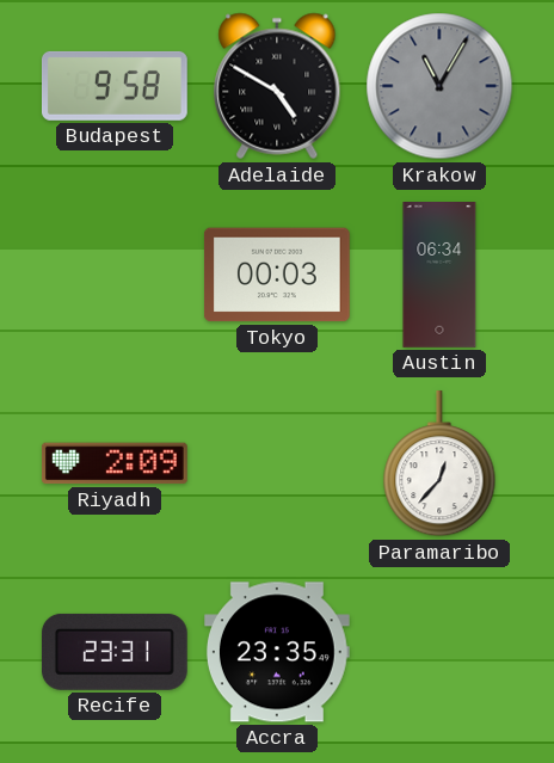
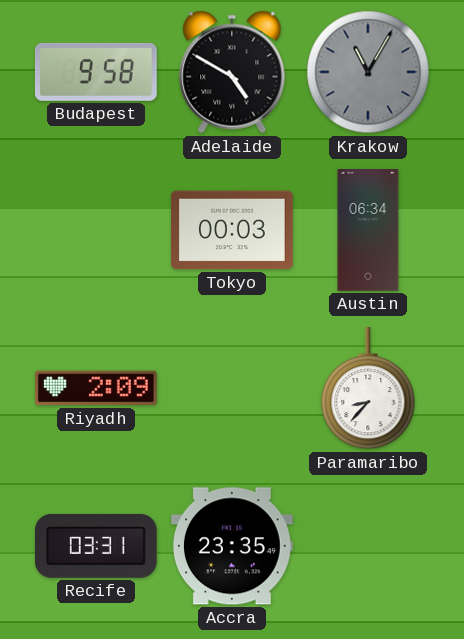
Paramaribo: 12:37 -> 8:37 (368, 389)
Recife: 23:31 -> 03:31 (96, 546)
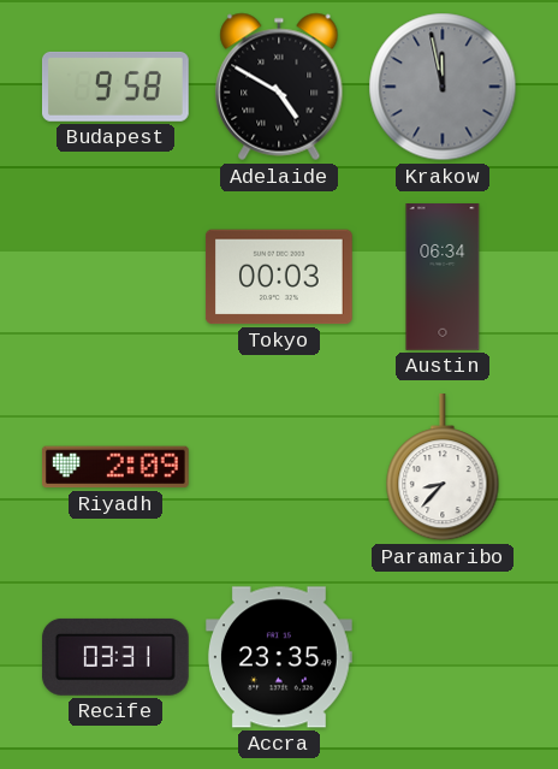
Krakow: 11:05 -> 11:58 (443, 87)
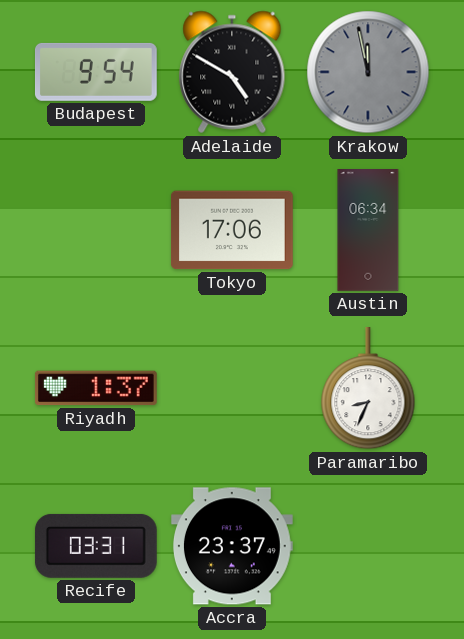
Budapest: 9:58 -> 9:54 (96, 72)
Tokyo: 00:03 -> 17:06 (232, 230)
Riyadh: 2:09 -> 1:37 (96, 388)
Paramaribo: 8:37 -> 8:34 (368, 389)
Accra: 23:35 -> 23:37 (232, 546)
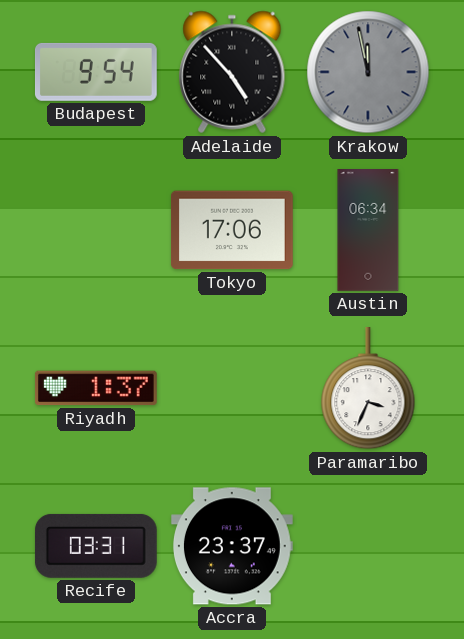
Adelaide: 4:50 -> 4:53 (232, 72)
Paramaribo: 8:34 -> 3:34 (368, 389)
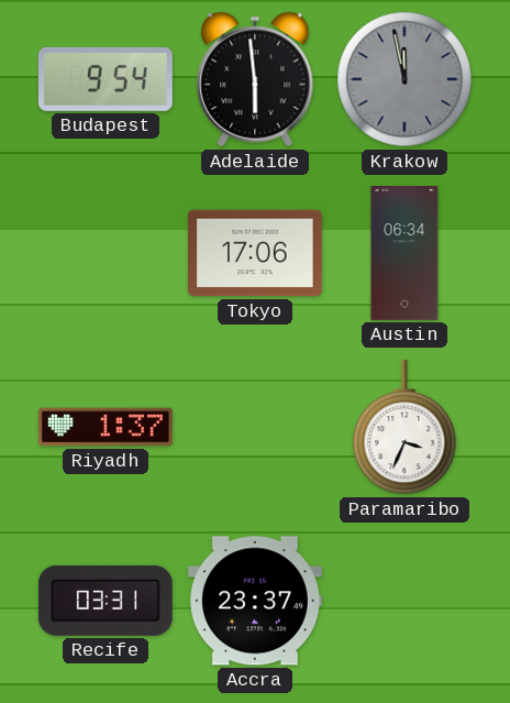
Adelaide: 4:53 -> 5:59 (255, 79)
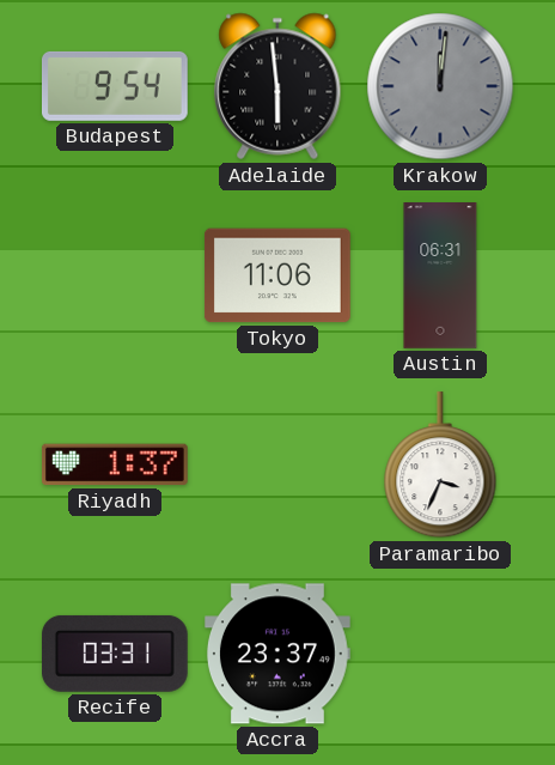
Krakow: 11:58 -> 12:01 (440, 86)
Tokyo: 17:06 -> 11:06 (277, 275)
Austin: 06:34 -> 06:31 (440, 275)
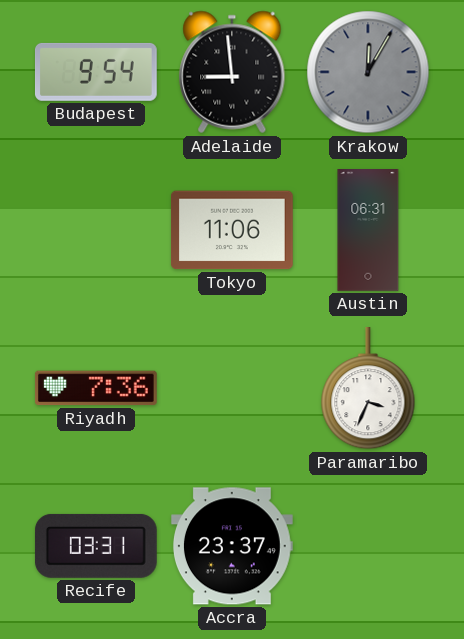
Adelaide: 5:59 -> 8:59 (232, 72)
Krakow: 12:01 -> 12:05 (368, 72)
Riyadh: 1:37 -> 7:36 (96, 388)
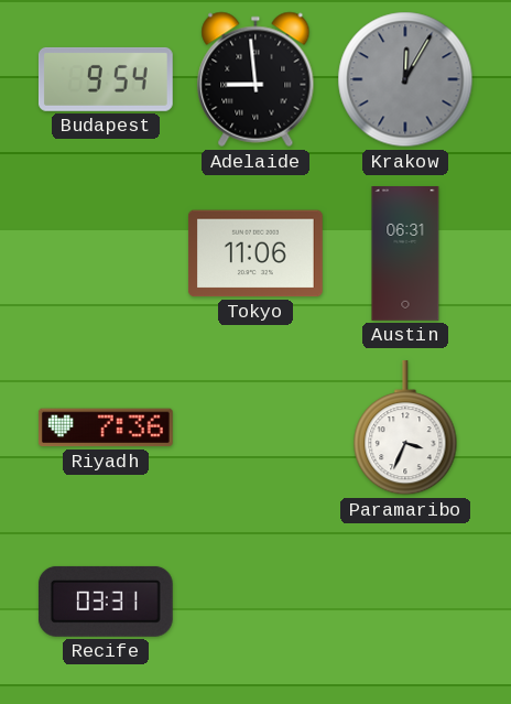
Accra: 23:37 -> none (232, 546)
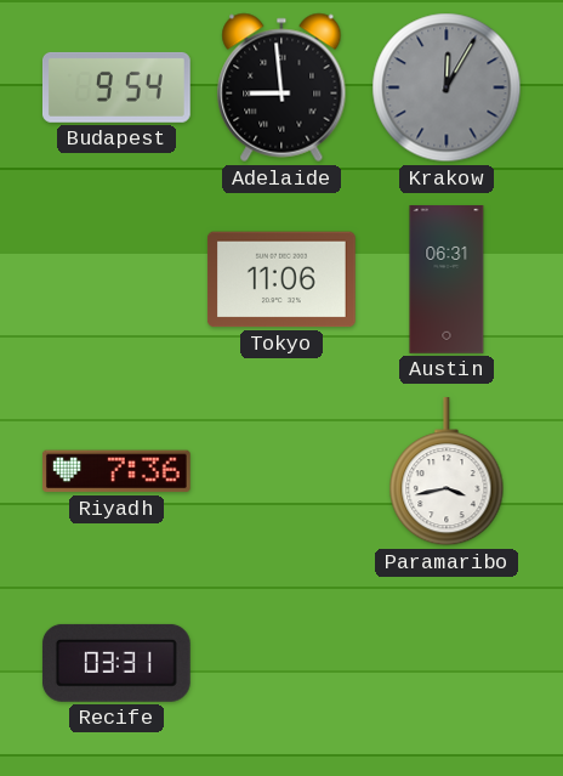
Paramaribo: 3:34 -> 3:43 (447, 472)
